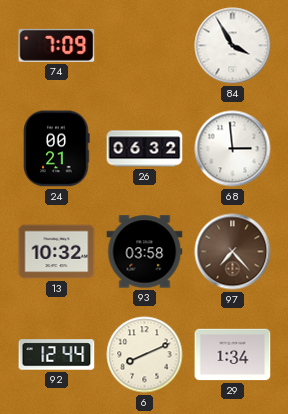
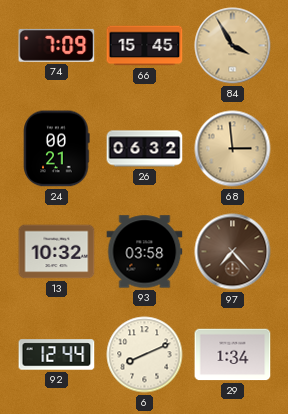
66: none -> 15:45 (145, 46)
84 dial: white -> champagne (233, 46)
68 dial: white -> champagne (233, 149)
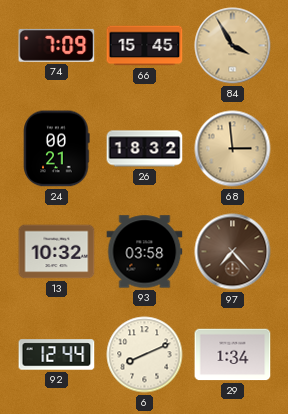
26: 06:32 -> 18:32 (145, 149)
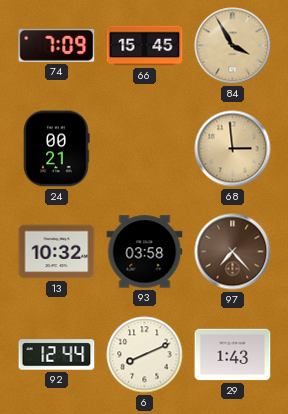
26: 18:32 -> none (145, 149)
29: 1:34 -> 1:43 (233, 355)
